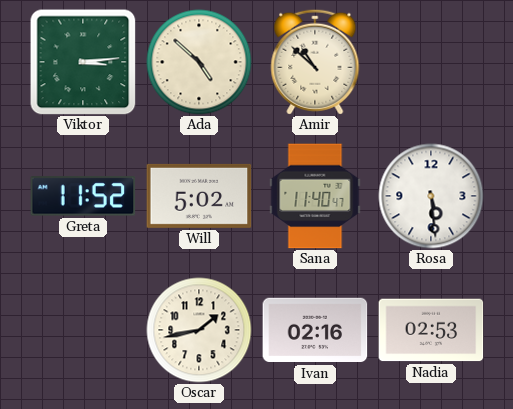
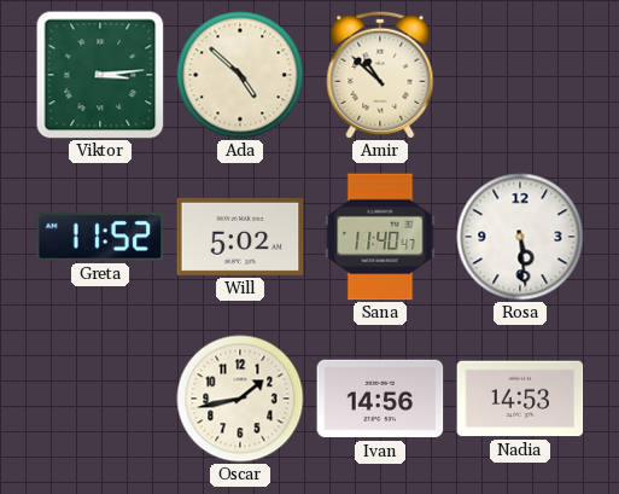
Ivan: 02:16 -> 14:56 (380, 399)
Nadia: 02:53 -> 14:53 (520, 399)
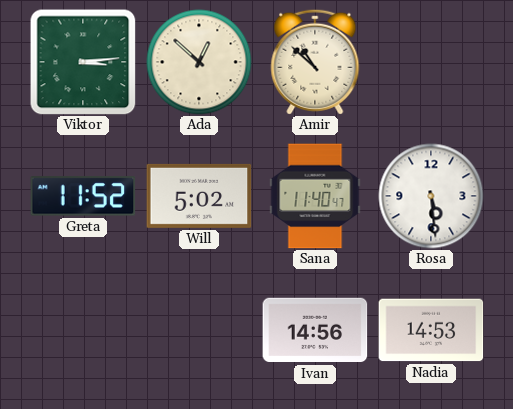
Ada: 4:52 -> 12:52 (199, 62)
Oscar: 1:43 -> none (240, 399)
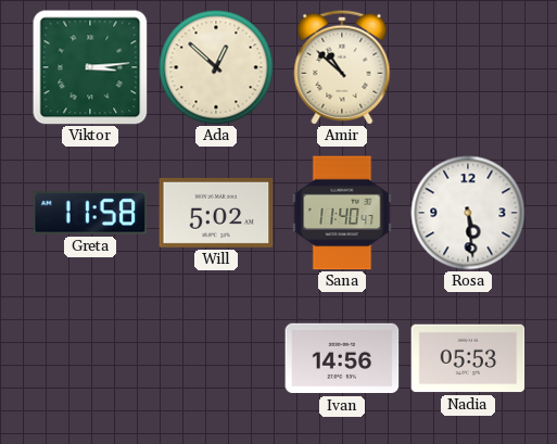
Greta: 11:52 -> 11:58 (90, 213)
Nadia: 14:53 -> 05:53 (468, 358)
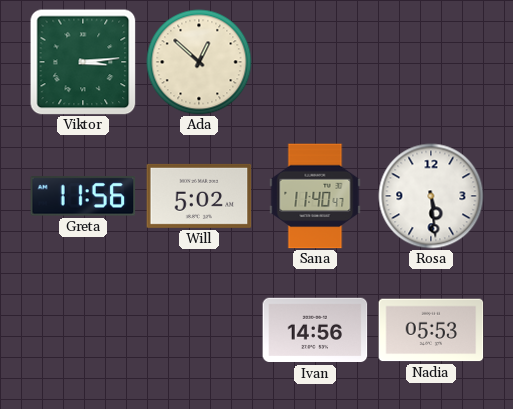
Amir: 10:52 -> none (342, 67)
Greta: 11:58 -> 11:56 (83, 196)
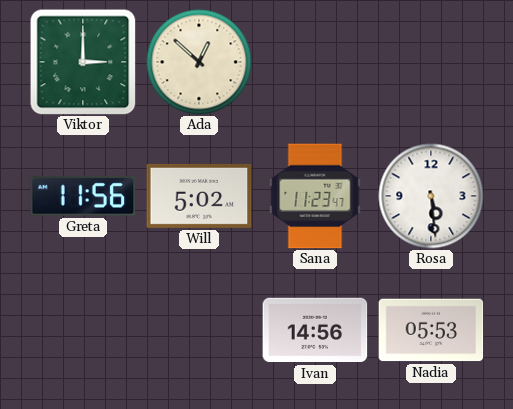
Viktor: 3:14 -> 3:00 (83, 62)
Sana: 11:40 -> 11:23 (315, 196)
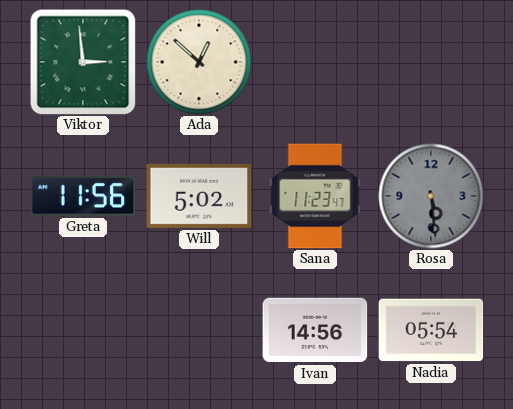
Viktor: 3:00 -> 2:59 (83, 62)
Rosa dial: white -> grey (431, 196)
Nadia: 05:53 -> 05:54 (431, 330)
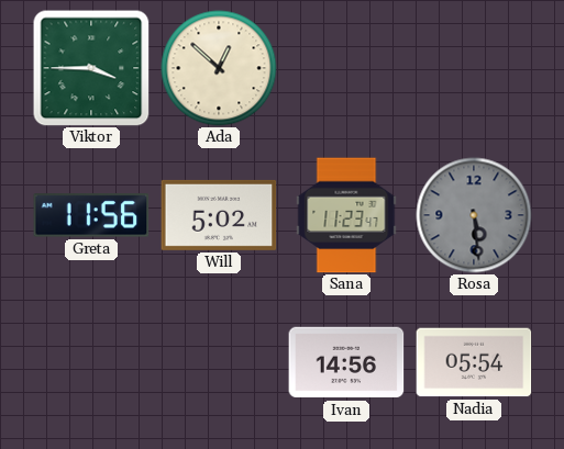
Viktor: 2:59 -> 3:45 (91, 68)
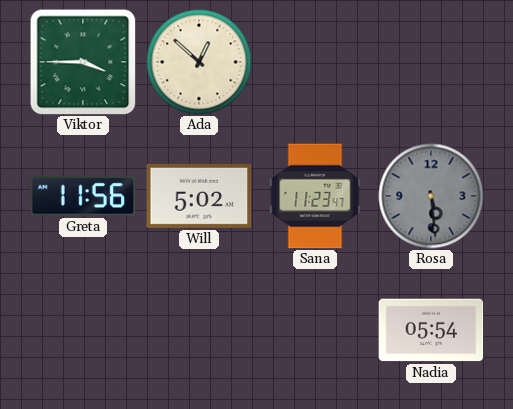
Ivan: 14:56 -> none (346, 362)
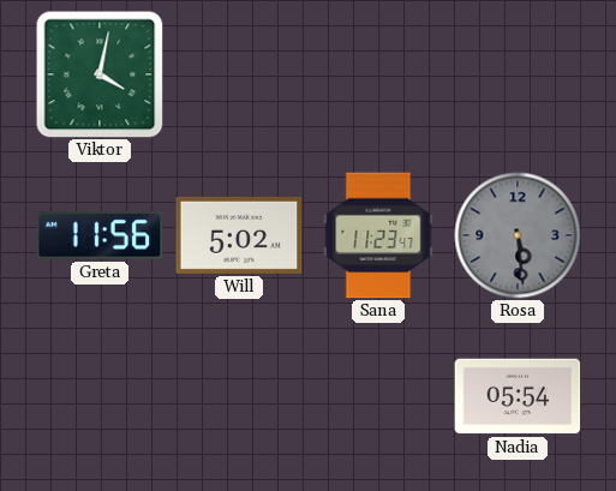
Viktor: 3:45 -> 4:02 (100, 74)
Ada: 12:52 -> none (199, 62)
